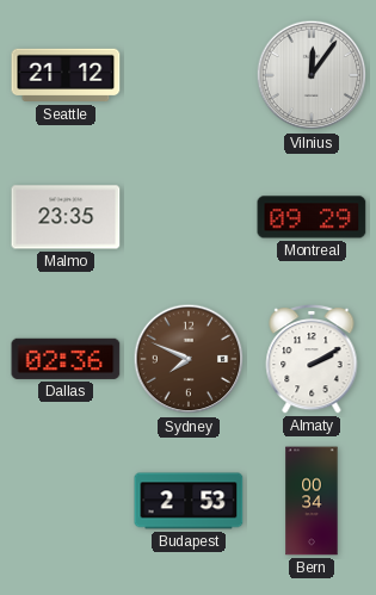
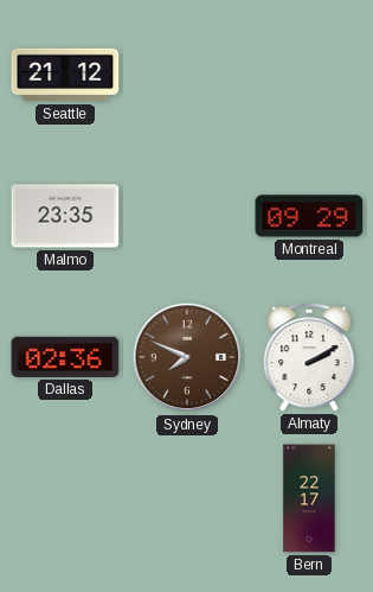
Vilnius: 12:06 -> none (312, 75)
Budapest: 2:53 -> none (189, 501)
Bern: 00:34 -> 22:17 (309, 498)
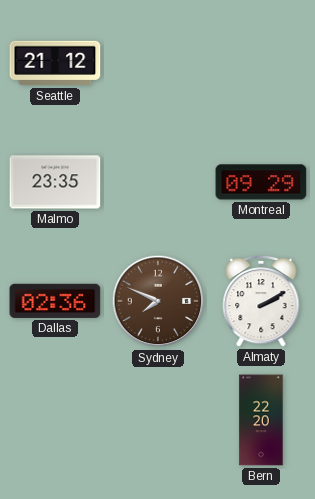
Bern: 22:17 -> 22:20 (261, 420)
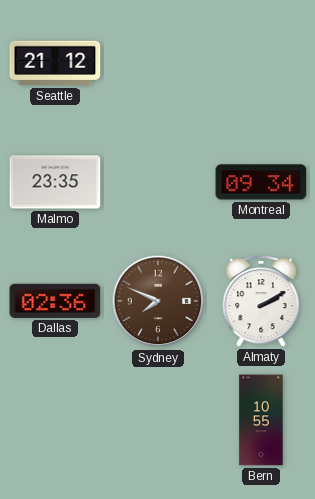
Montreal: 09:29 -> 09:34 (261, 182)
Bern: 22:20 -> 10:55 (261, 420)
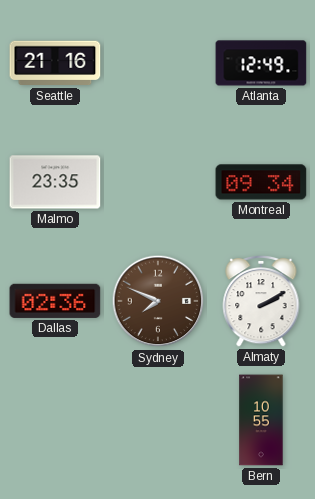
Seattle: 21:12 -> 21:16 (55, 63)
Atlanta: none -> 12:49 (261, 63)
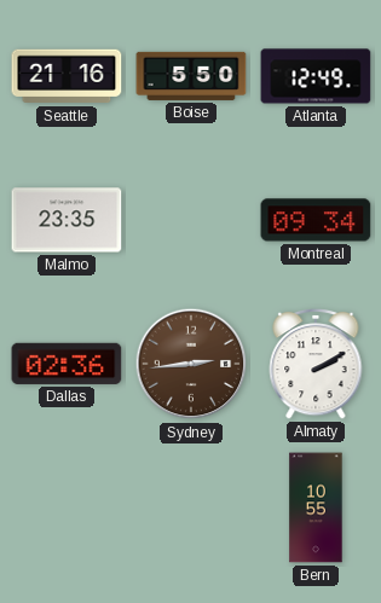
Boise: none -> 5:50 (191, 76)
Sydney: 7:49 -> 2:44 (191, 364)
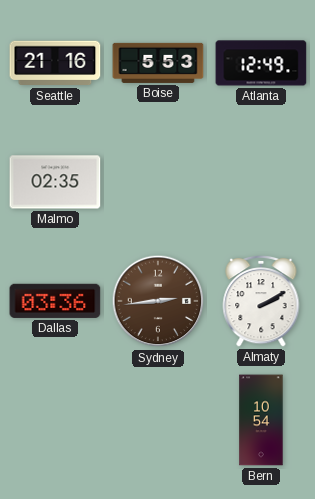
Boise: 5:50 -> 5:53 (158, 63)
Malmo: 23:35 -> 02:35 (55, 182)
Montreal: 09:34 -> none (316, 220)
Dallas: 02:36 -> 03:36 (55, 301)
Bern: 10:55 -> 10:54 (261, 420)
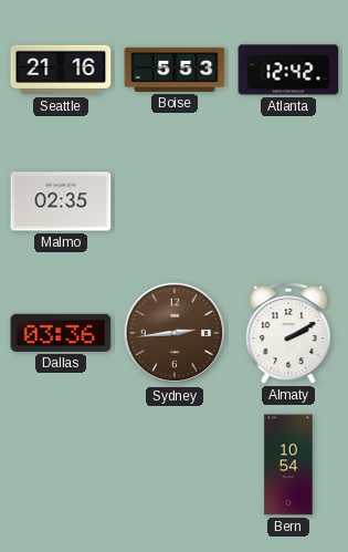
Atlanta: 12:49 -> 12:42 (288, 70)
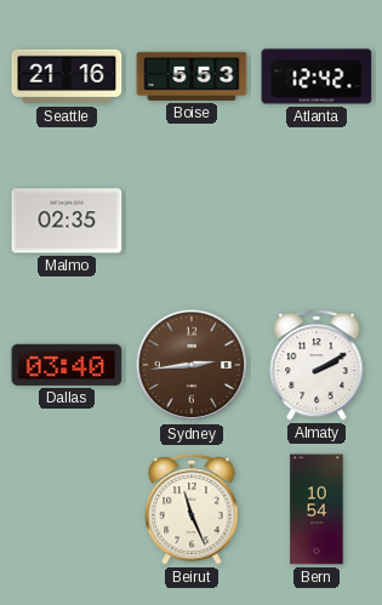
Dallas: 03:36 -> 03:40 (67, 365)
Beirut: none -> 11:26 (192, 509)
